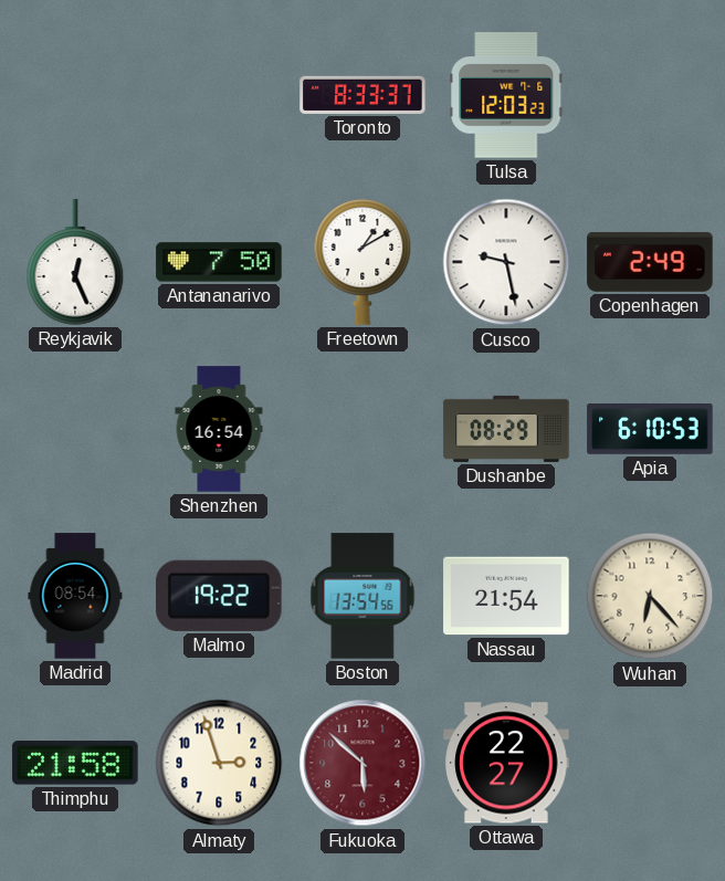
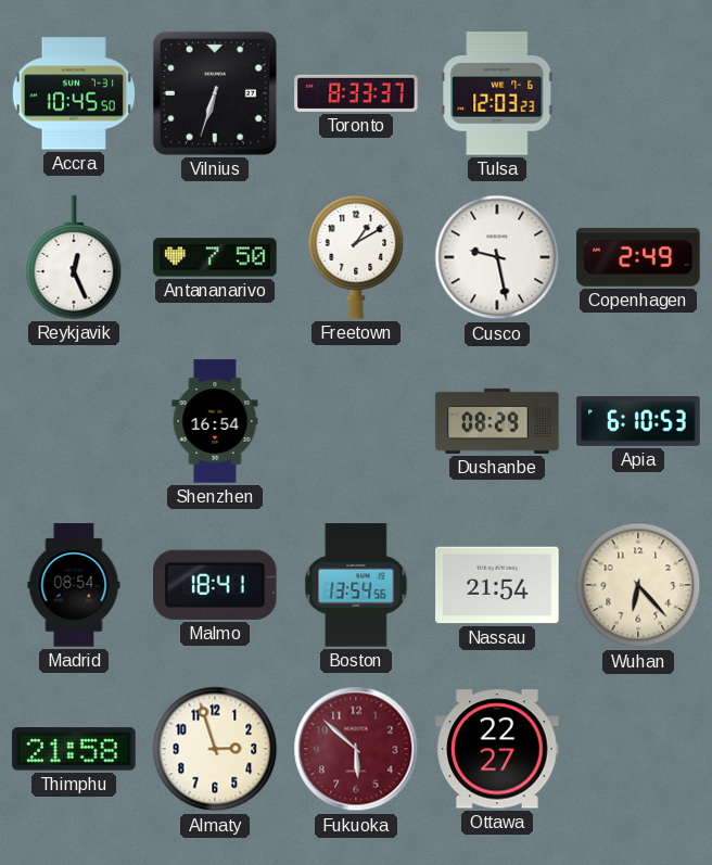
Accra: none -> 10:45 (74, 93)
Vilnius: none -> 6:33 (215, 93)
Malmo: 19:22 -> 18:41 (216, 585)
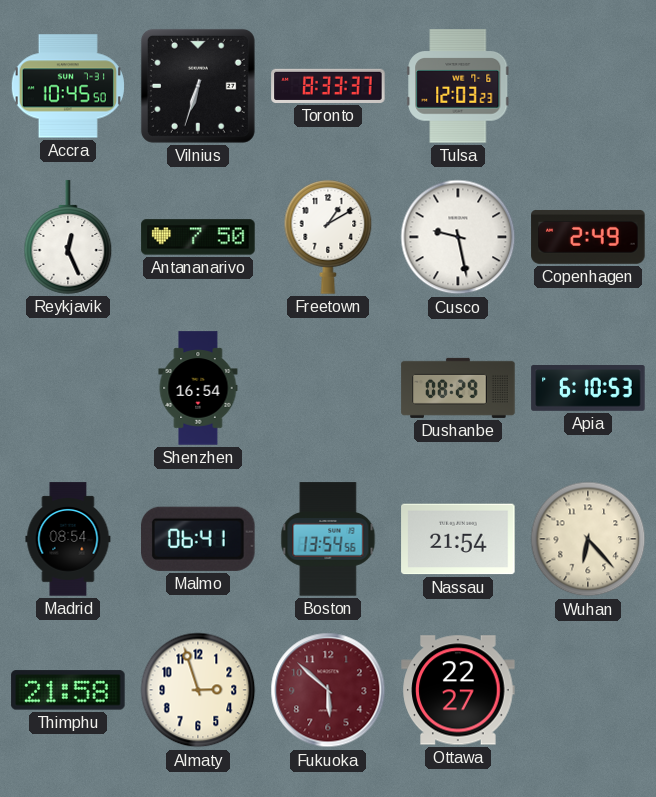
Malmo: 18:41 -> 06:41 (199, 539)
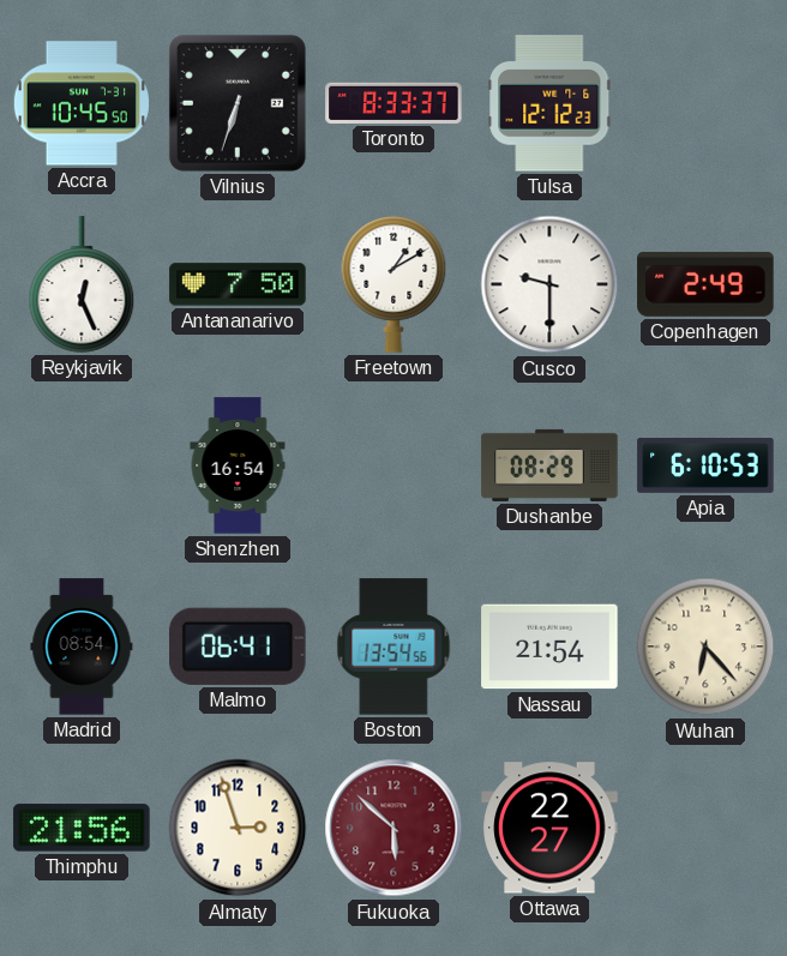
Tulsa: 12:03 -> 12:12 (549, 103)
Cusco: 9:28 -> 9:30 (549, 284)
Thimphu: 21:58 -> 21:56 (82, 828)
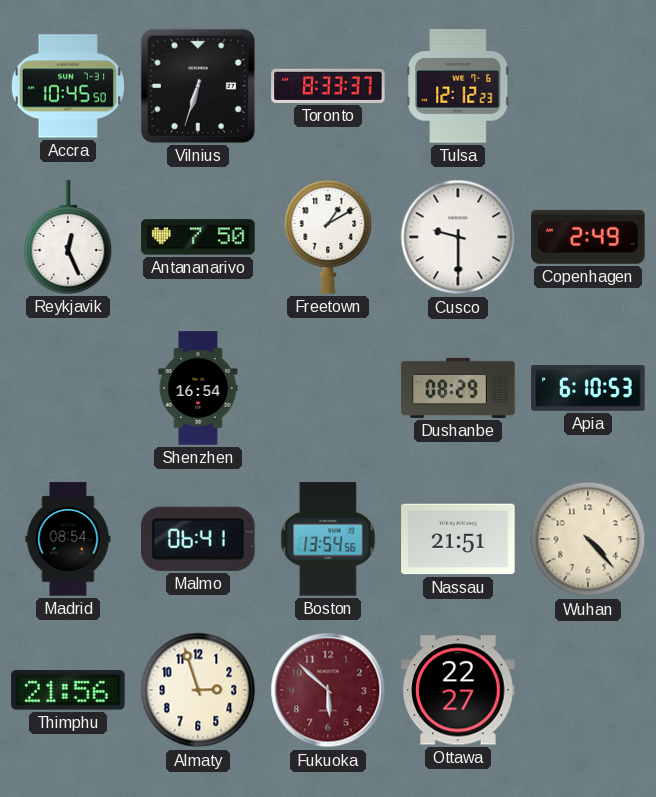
Nassau: 21:54 -> 21:51 (458, 539)
Wuhan: 6:23 -> 4:23 (588, 539)
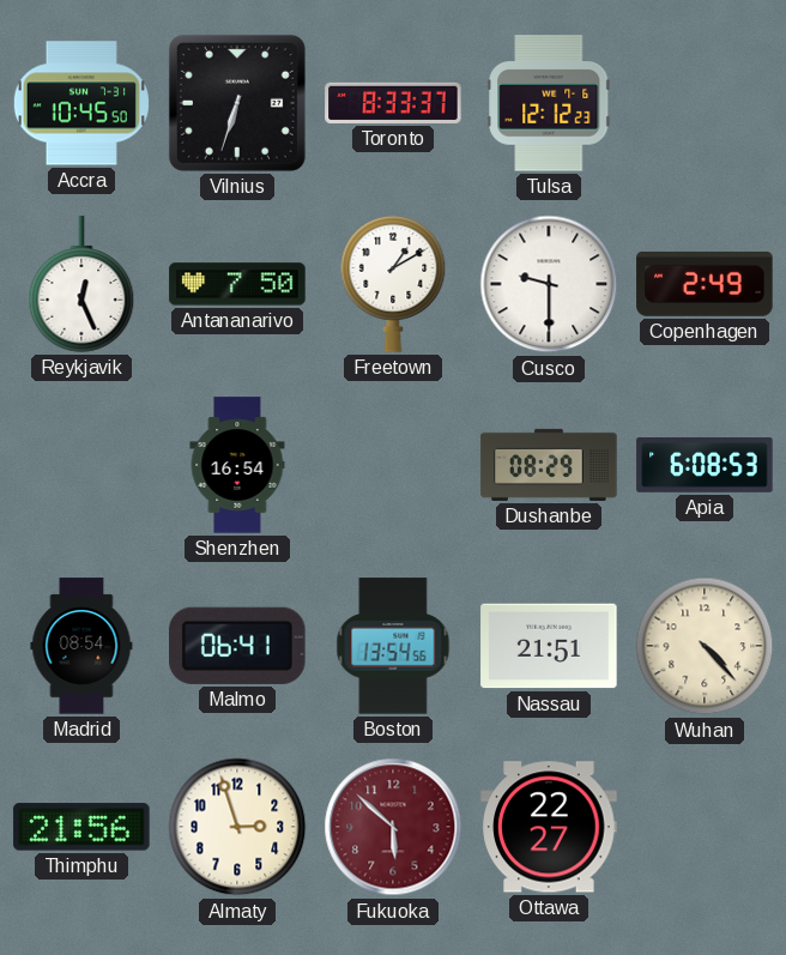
Apia: 6:10 -> 6:08 (705, 466)
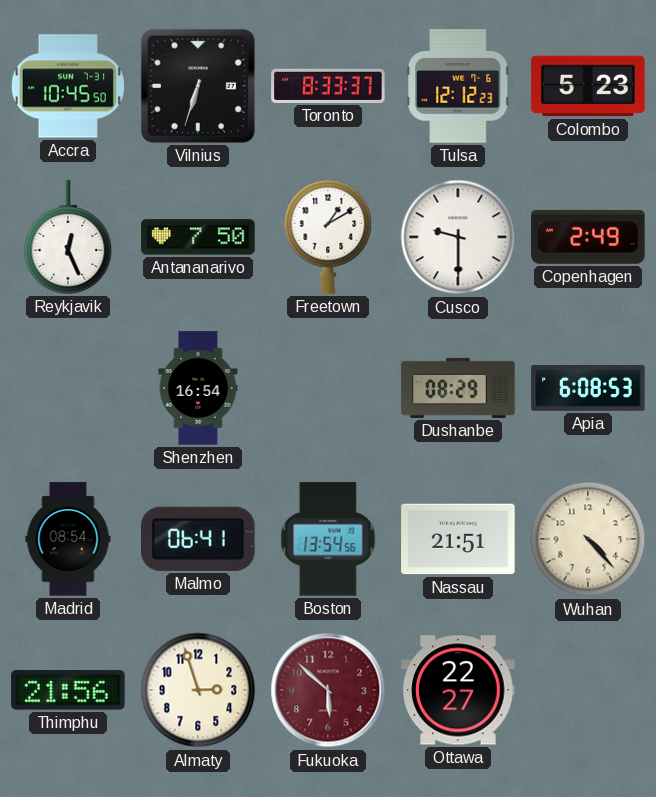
Colombo: none -> 5:23 (588, 86)
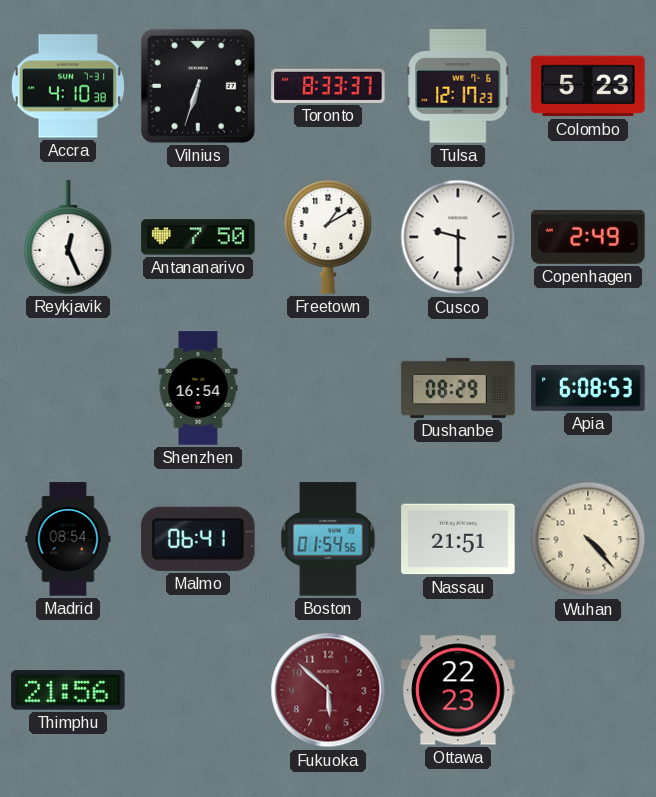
Accra: 10:45 -> 4:10 (68, 86)
Tulsa: 12:12 -> 12:17 (458, 86)
Boston: 13:54 -> 01:54 (328, 539)
Almaty: 2:57 -> none (198, 690)
Ottawa: 22:27 -> 22:23 (458, 690)
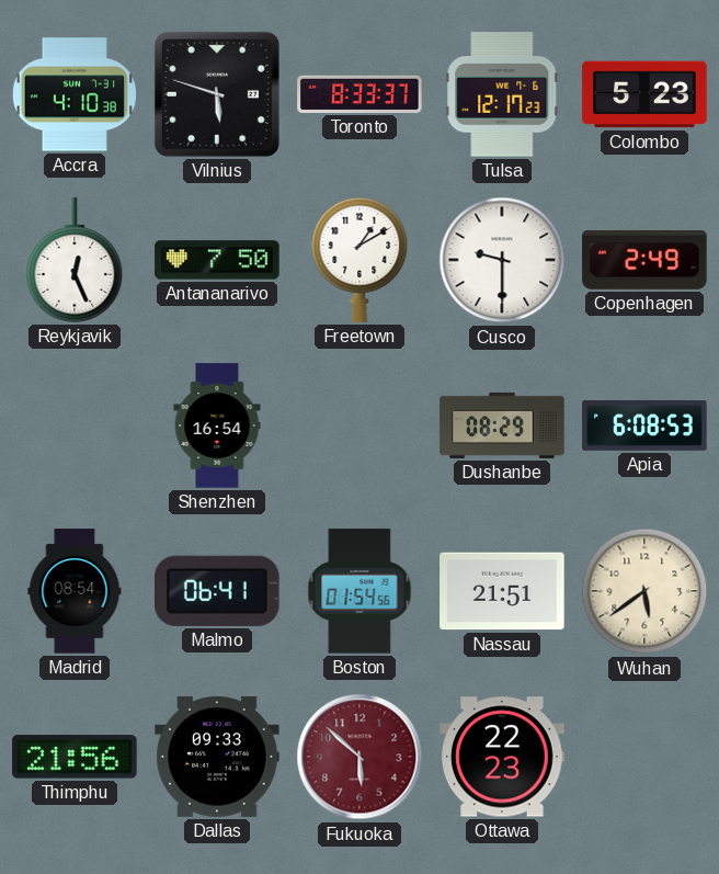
Vilnius: 6:33 -> 5:48 (217, 94)
Wuhan: 4:23 -> 5:39 (644, 591)
Dallas: none -> 09:33 (217, 757)
